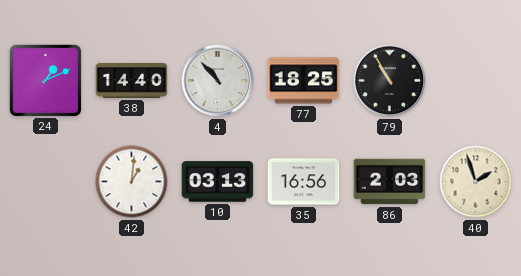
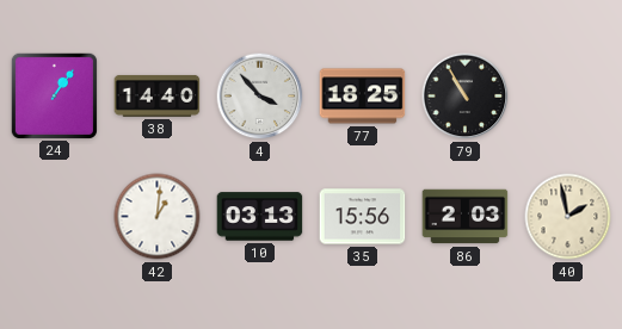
24: 1:11 -> 1:06 (54, 95)
4: 10:53 -> 3:53 (260, 97)
35: 16:56 -> 15:56 (363, 217)
40: 1:57 -> 1:58 (568, 217)
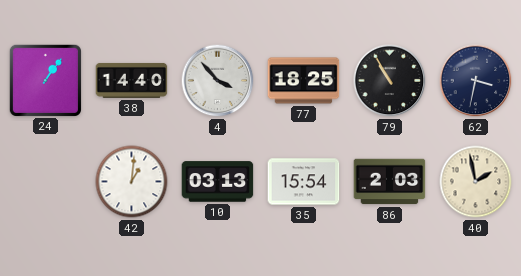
62: none -> 3:32 (476, 81)
35: 15:56 -> 15:54 (304, 182)
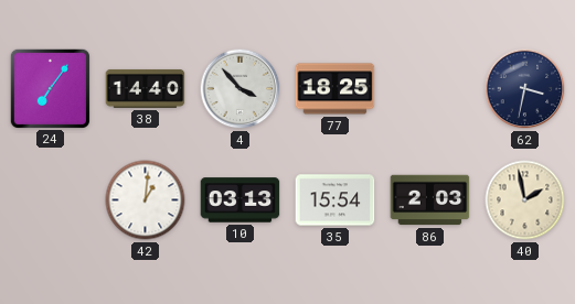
24: 1:06 -> 7:06 (50, 88)
79: 10:55 -> none (390, 81)
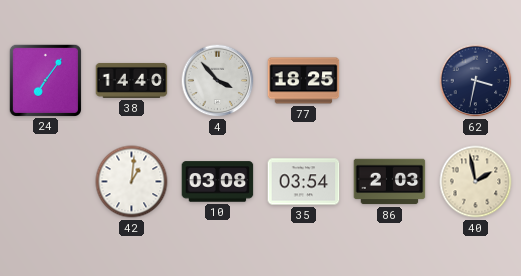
10: 03:13 -> 03:08 (218, 182)
35: 15:54 -> 03:54 (304, 182)
